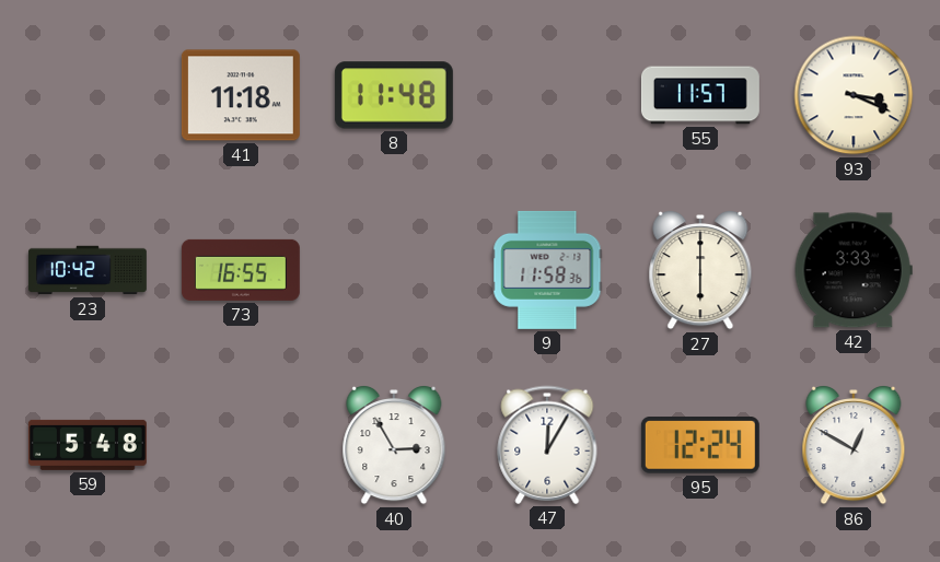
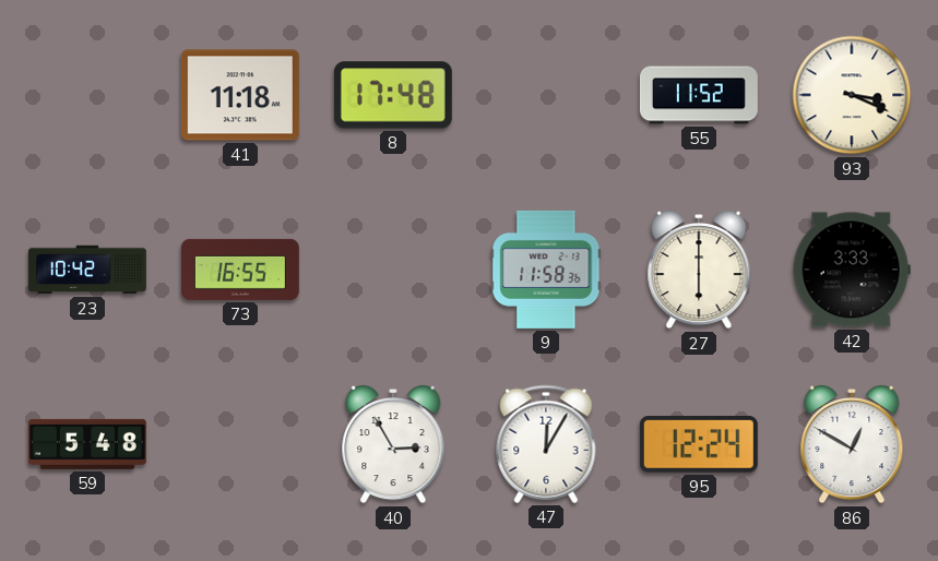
8: 11:48 -> 17:48 (393, 95)
55: 11:57 -> 11:52 (699, 95)
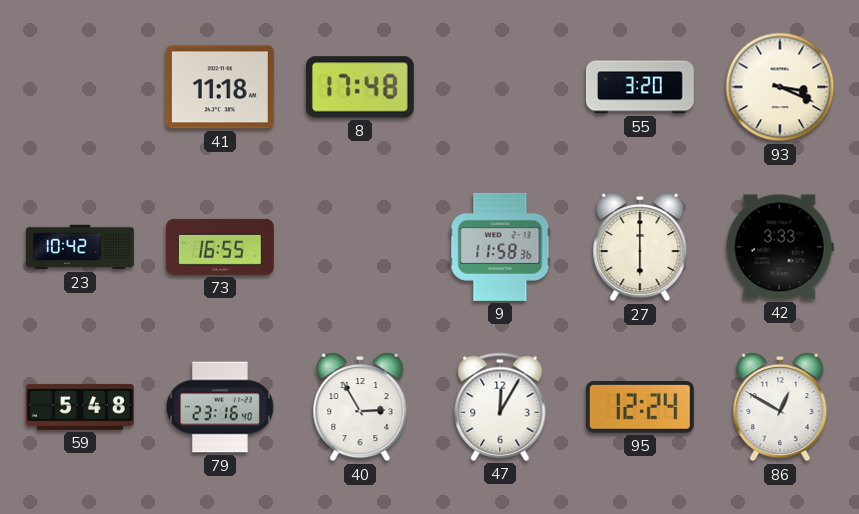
55: 11:52 -> 3:20 (640, 87)
79: none -> 23:16 (220, 407)
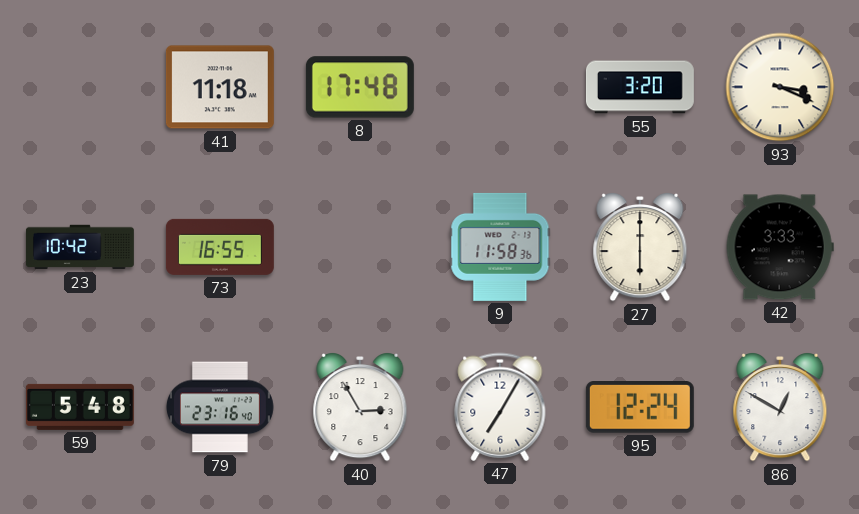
47: 12:05 -> 7:05 (500, 407)
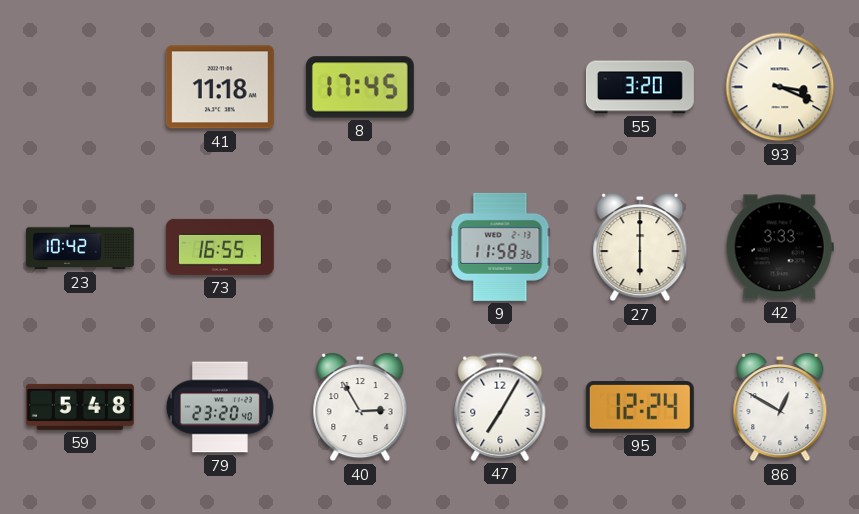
8: 17:48 -> 17:45 (360, 87)
79: 23:16 -> 23:20 (220, 407)
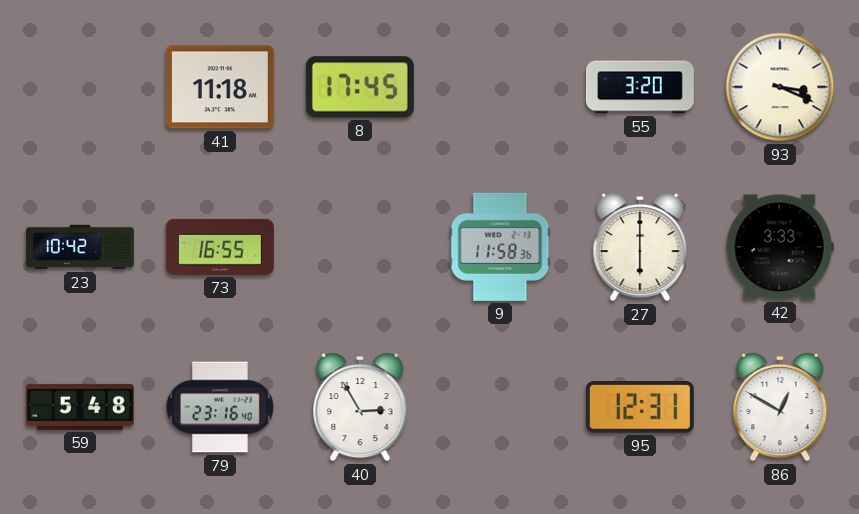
79: 23:20 -> 23:16 (220, 407)
47: 7:05 -> none (500, 407)
95: 12:24 -> 12:31 (640, 408)
